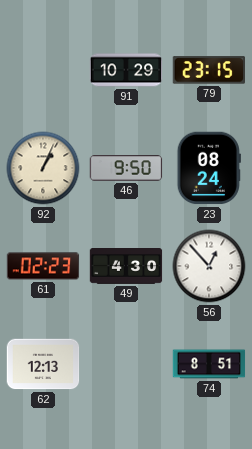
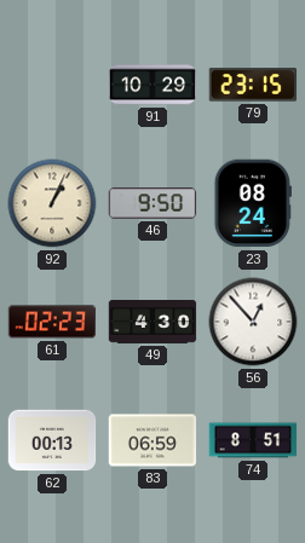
62: 12:13 -> 00:13 (52, 440)
83: none -> 06:59 (152, 440)
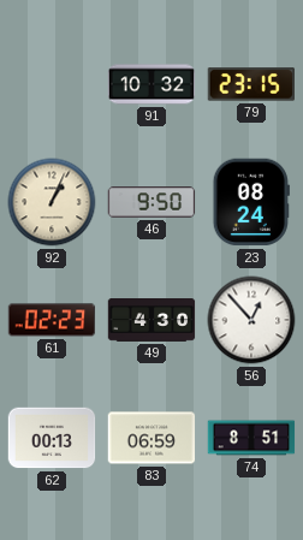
91: 10:29 -> 10:32 (151, 84)
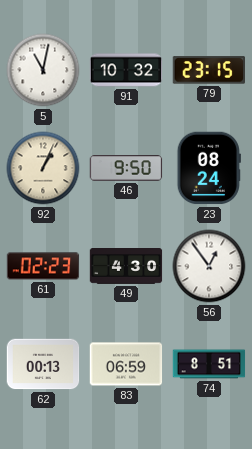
5: none -> 11:02 (43, 70)
56: 12:53 -> 12:54 (209, 266)
